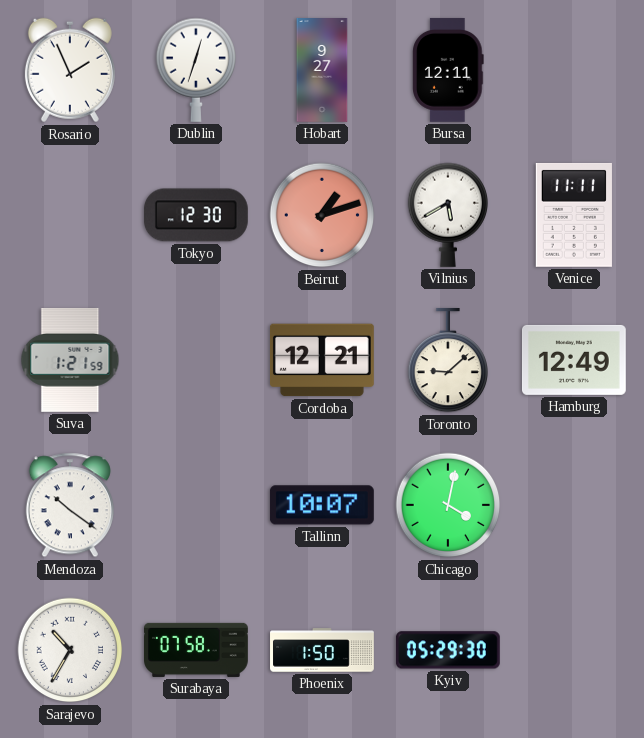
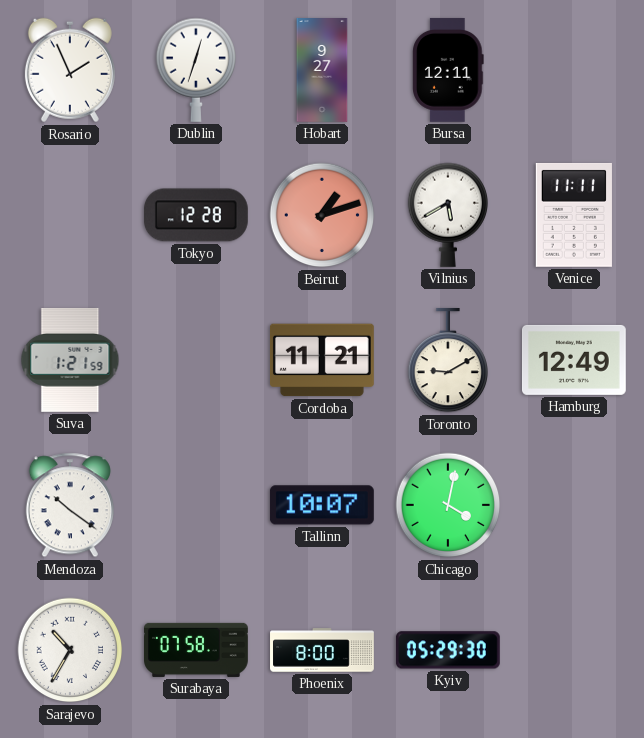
Tokyo: 12:30 -> 12:28 (196, 215)
Cordoba: 12:21 -> 11:21 (322, 360)
Toronto: 9:08 -> 9:10 (447, 360)
Phoenix: 1:50 -> 8:00 (322, 650)
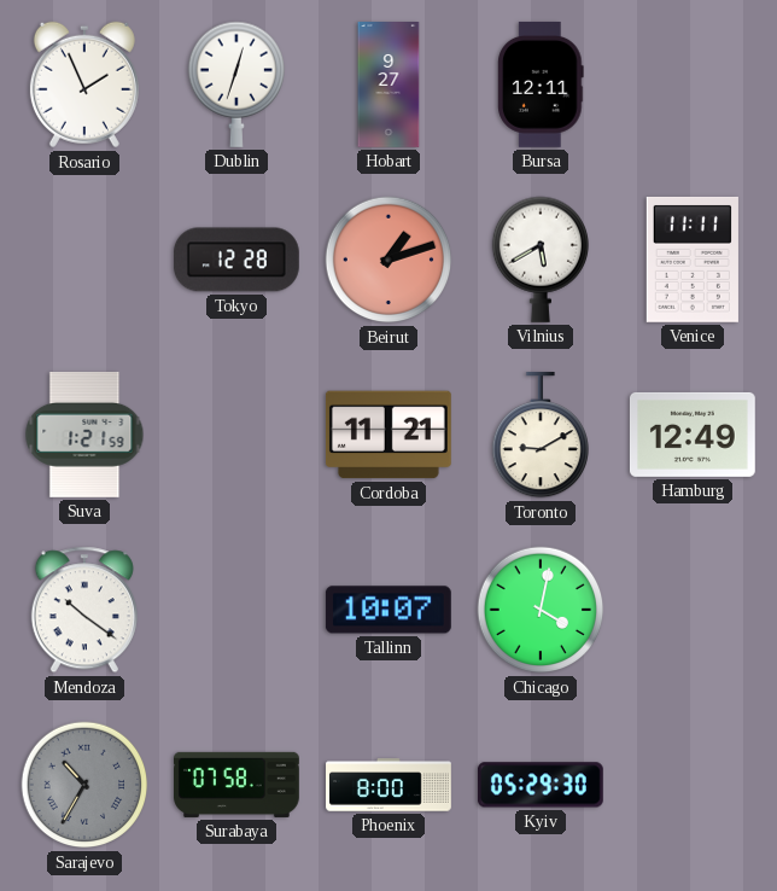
Sarajevo dial: white -> grey (84, 785)
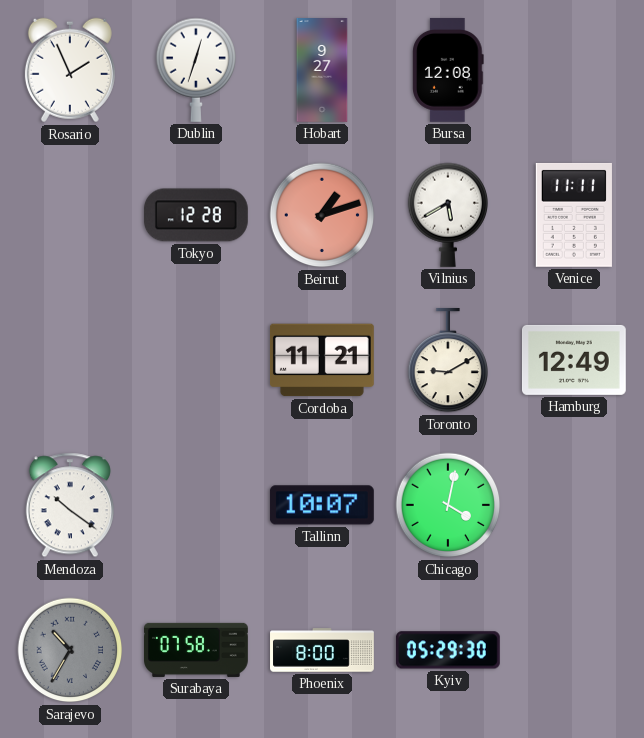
Bursa: 12:11 -> 12:08 (448, 70)
Suva: 1:21 -> none (84, 435)
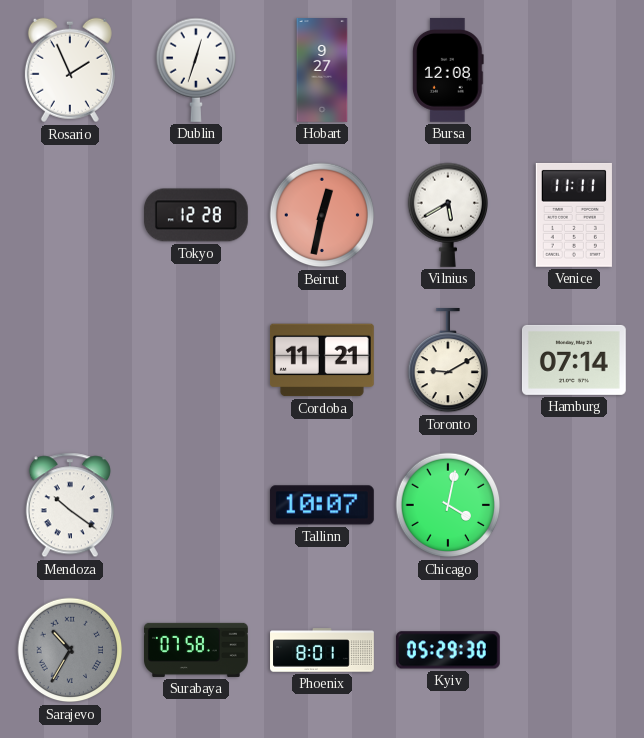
Beirut: 1:12 -> 12:32 (322, 215)
Hamburg: 12:49 -> 07:14 (574, 360)
Phoenix: 8:00 -> 8:01 (322, 650)
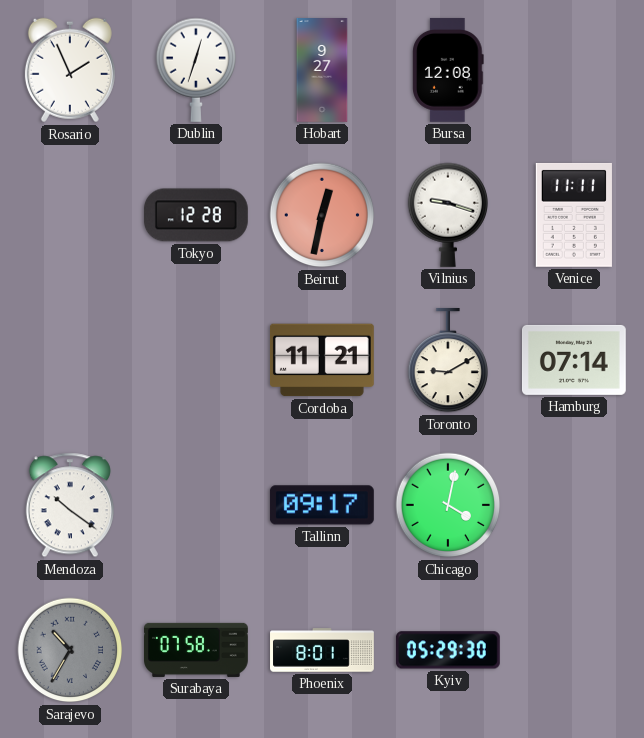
Vilnius: 5:40 -> 9:18 (447, 215)
Tallinn: 10:07 -> 09:17 (322, 505)
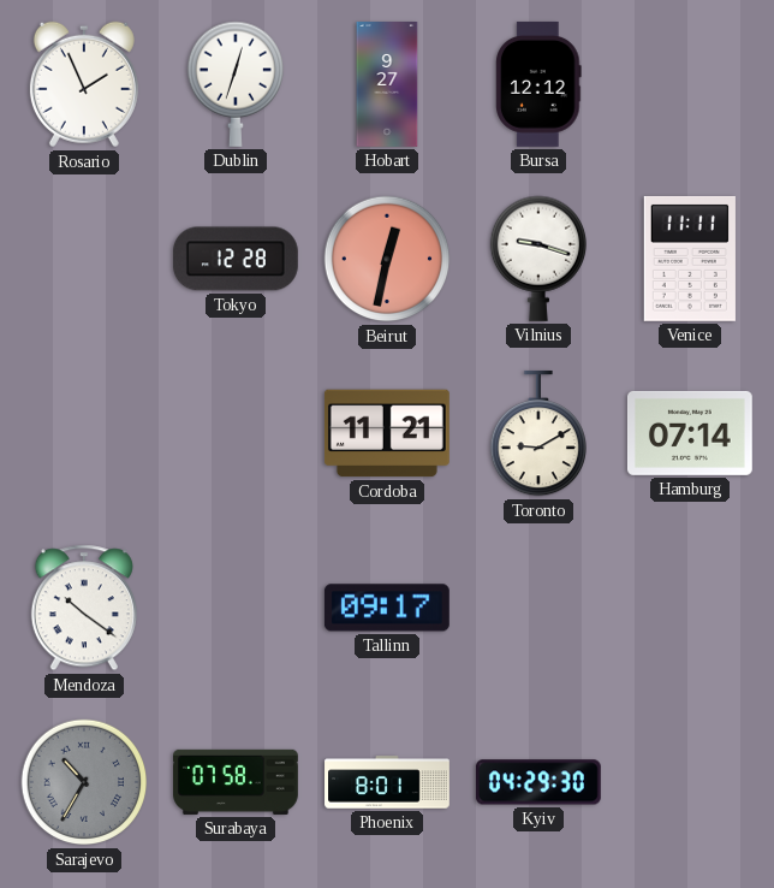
Bursa: 12:08 -> 12:12 (538, 84)
Chicago: 4:02 -> none (448, 505)
Kyiv: 05:29 -> 04:29 (538, 782)
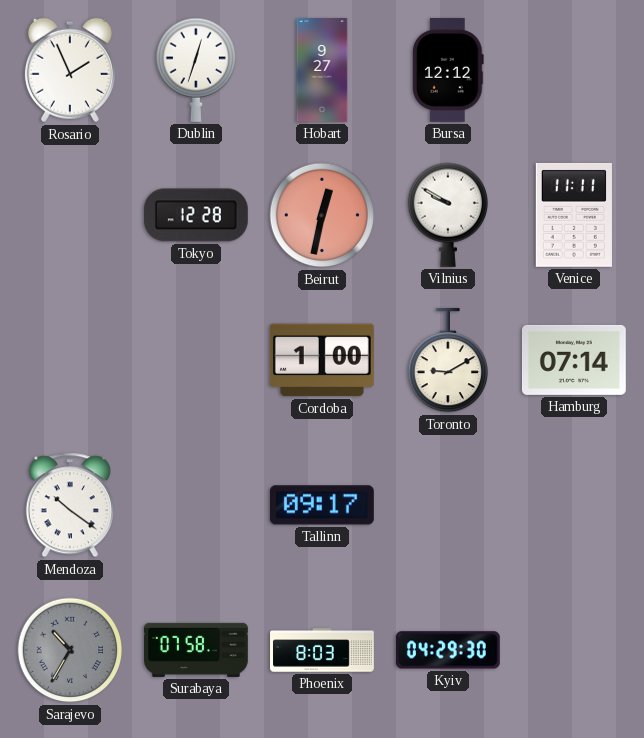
Vilnius: 9:18 -> 9:50 (447, 215)
Cordoba: 11:21 -> 1:00 (322, 360)
Phoenix: 8:01 -> 8:03 (322, 650)
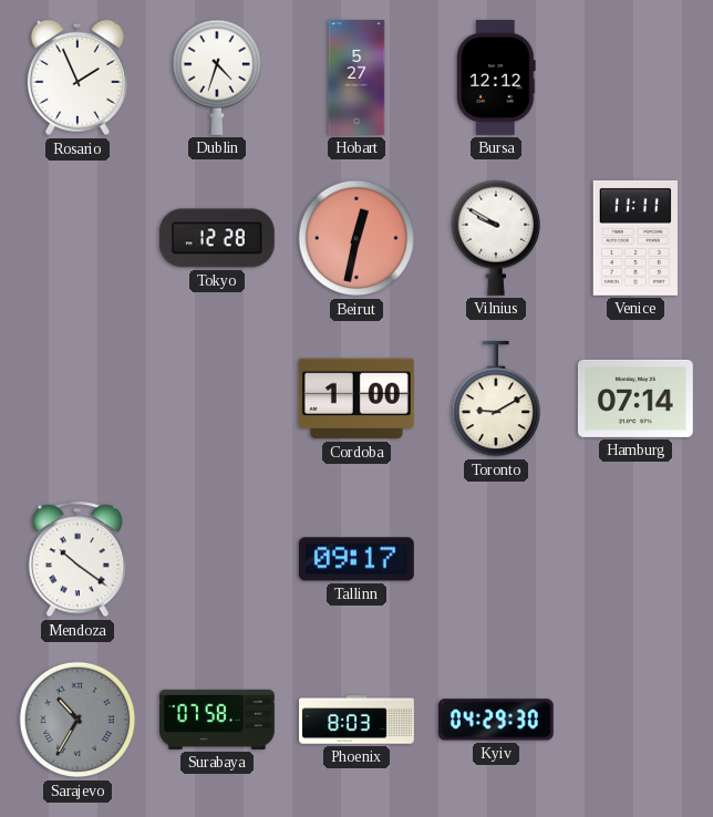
Dublin: 12:33 -> 4:33 (216, 77)
Hobart: 9:27 -> 5:27 (356, 79)
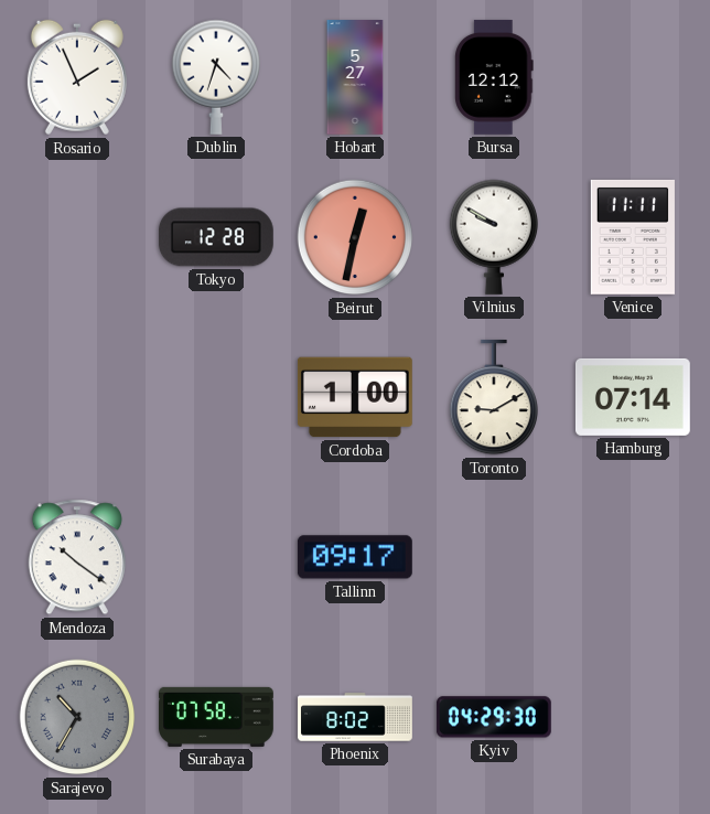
Phoenix: 8:03 -> 8:02 (355, 717)
